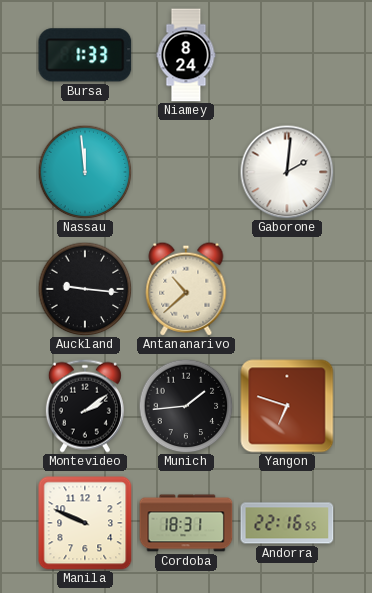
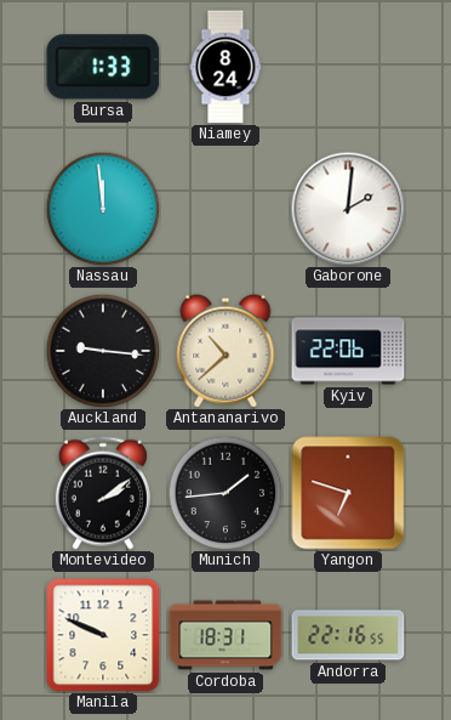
Kyiv: none -> 22:06 (348, 351)
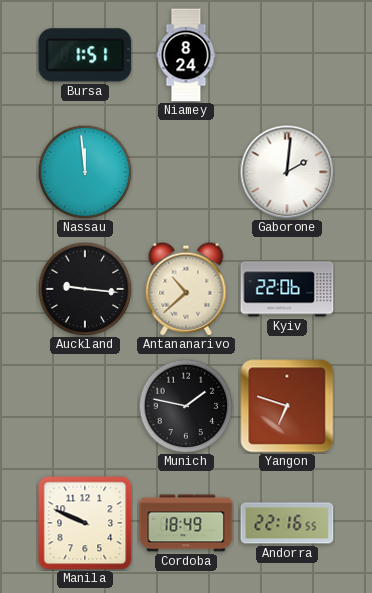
Bursa: 1:33 -> 1:51 (85, 55)
Montevideo: 2:09 -> none (103, 493)
Munich: 1:44 -> 1:47 (186, 406)
Cordoba: 18:31 -> 18:49 (186, 523)
